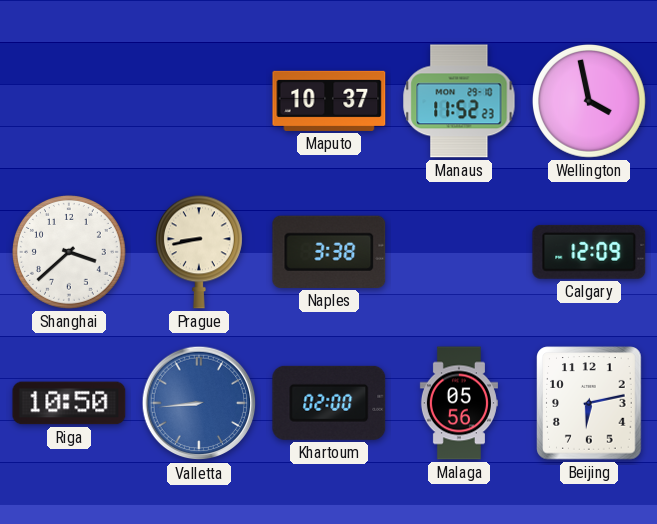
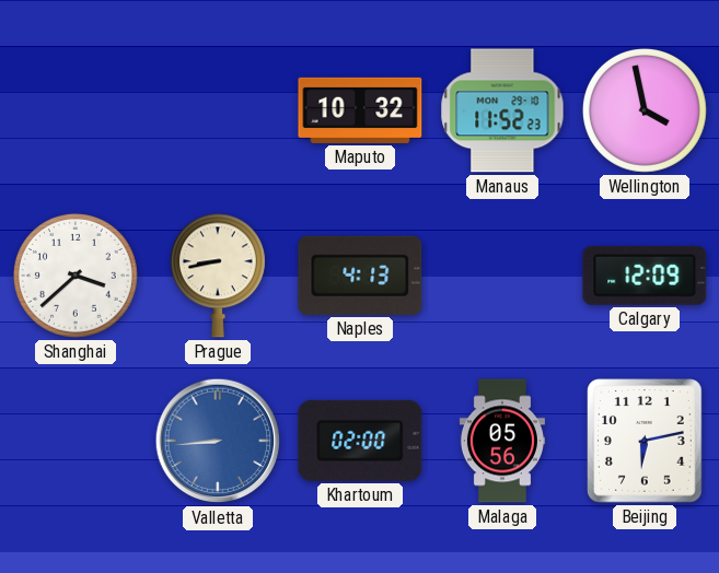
Maputo: 10:37 -> 10:32 (360, 110)
Naples: 3:38 -> 4:13 (360, 276)
Riga: 10:50 -> none (69, 403)
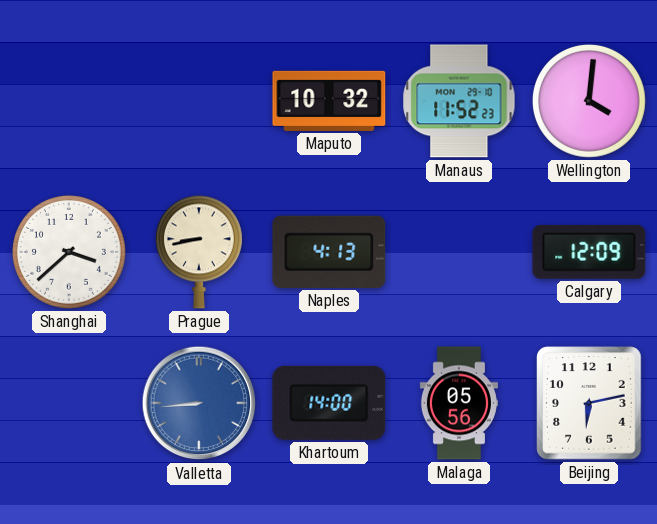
Wellington: 3:58 -> 4:01 (589, 101)
Khartoum: 02:00 -> 14:00 (329, 403)
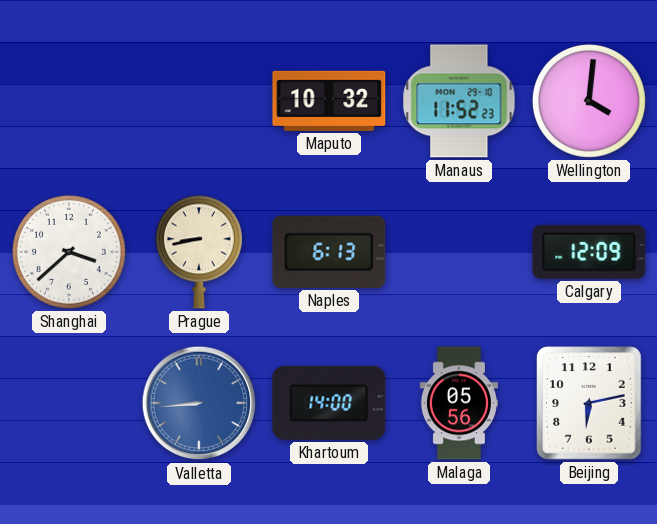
Naples: 4:13 -> 6:13 (329, 252)
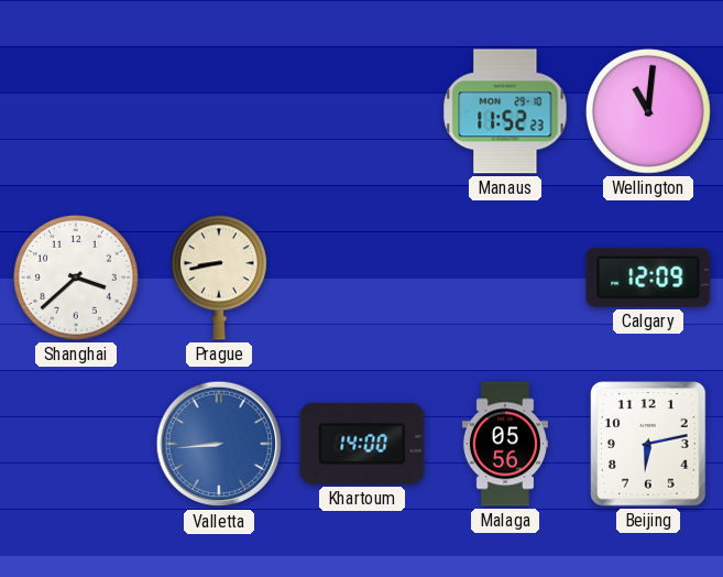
Maputo: 10:32 -> none (329, 101)
Wellington: 4:01 -> 11:01 (648, 111)
Naples: 6:13 -> none (329, 252)
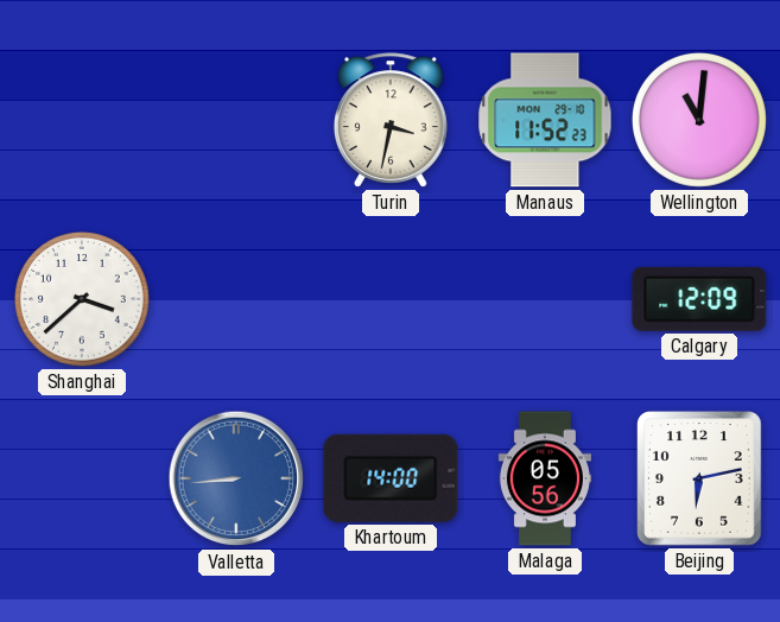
Turin: none -> 3:32 (391, 120)
Prague: 8:43 -> none (219, 277)
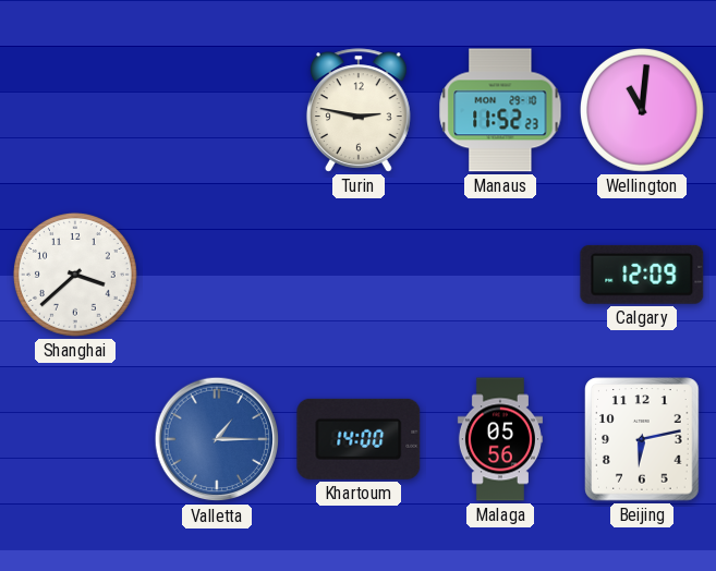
Turin: 3:32 -> 2:47 (359, 110)
Valletta: 8:44 -> 1:15 (217, 439)
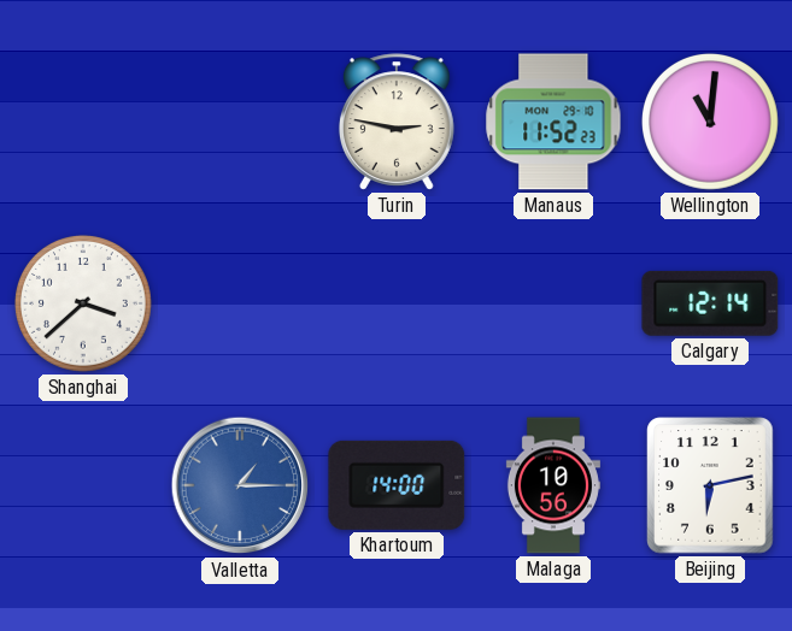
Calgary: 12:09 -> 12:14 (710, 303)
Malaga: 05:56 -> 10:56 (553, 485)
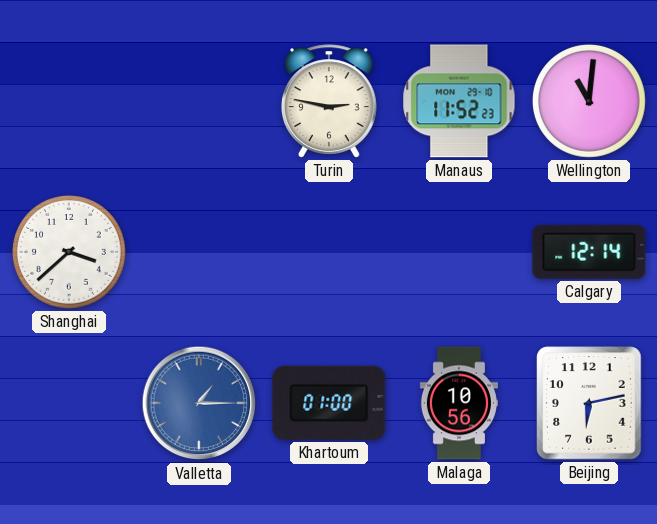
Khartoum: 14:00 -> 01:00 (329, 403)
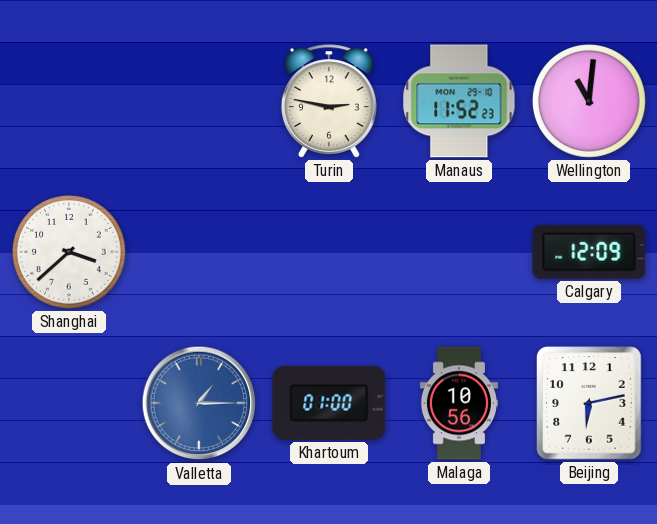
Calgary: 12:14 -> 12:09 (589, 252)
